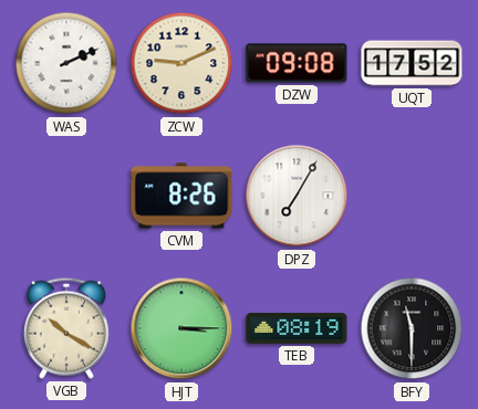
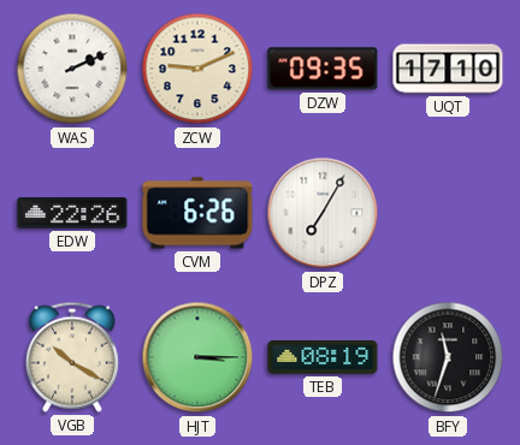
DZW: 09:08 -> 09:35 (323, 69)
UQT: 17:52 -> 17:10 (448, 69)
EDW: none -> 22:26 (72, 214)
CVM: 8:26 -> 6:26 (197, 213)
BFY: 11:30 -> 11:33 (448, 357)
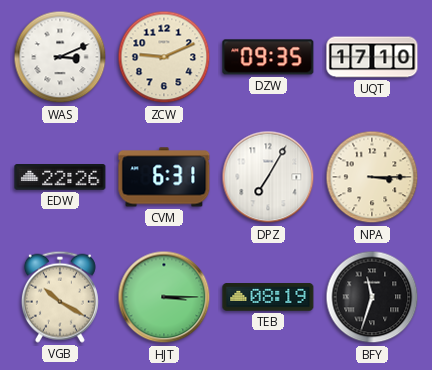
WAS: 2:11 -> 3:11 (60, 57)
CVM: 6:26 -> 6:31 (164, 177)
NPA: none -> 3:15 (372, 177)
